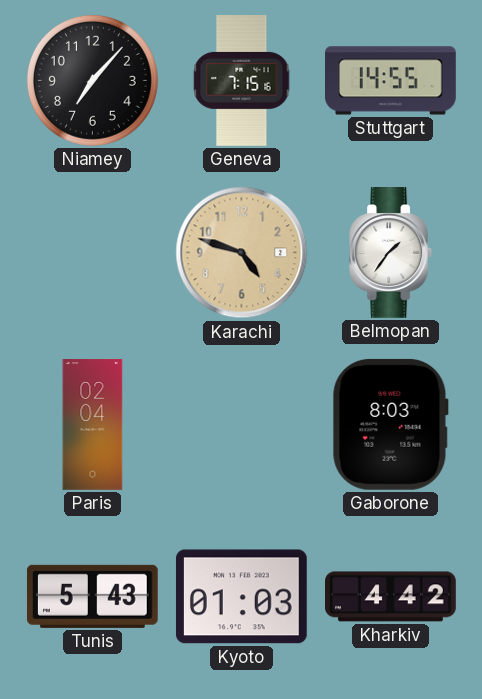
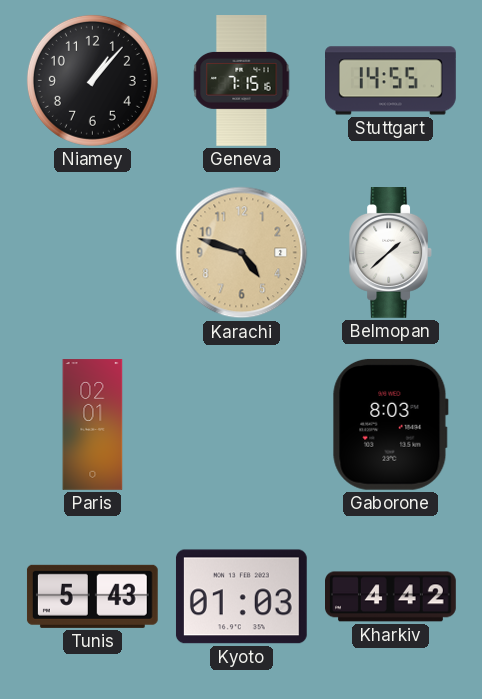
Niamey: 7:07 -> 1:07 (92, 80)
Belmopan: 1:36 -> 1:38 (390, 253)
Paris: 02:04 -> 02:01 (93, 425)
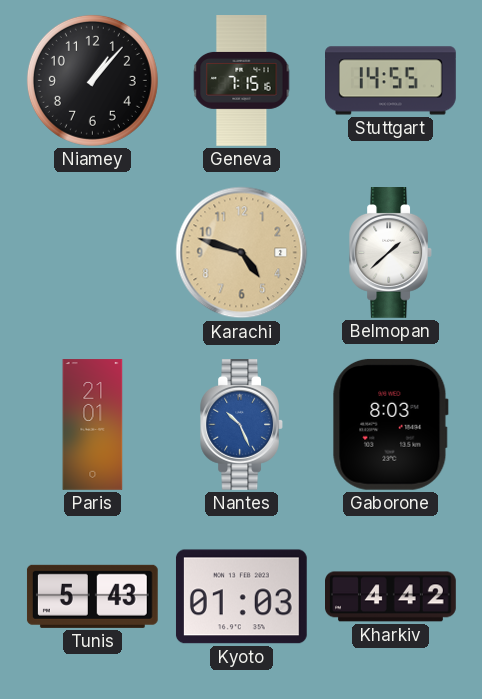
Paris: 02:01 -> 21:01 (93, 425)
Nantes: none -> 10:26 (241, 425)
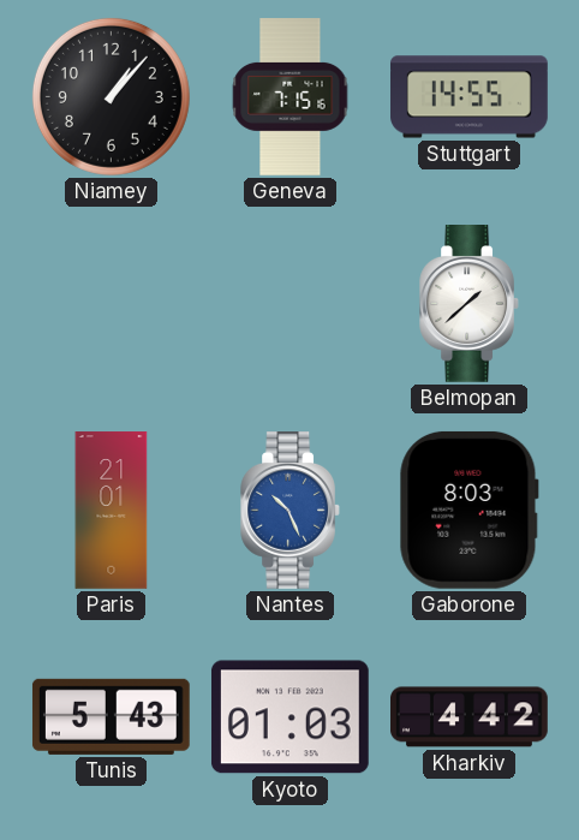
Karachi: 4:48 -> none (242, 253)
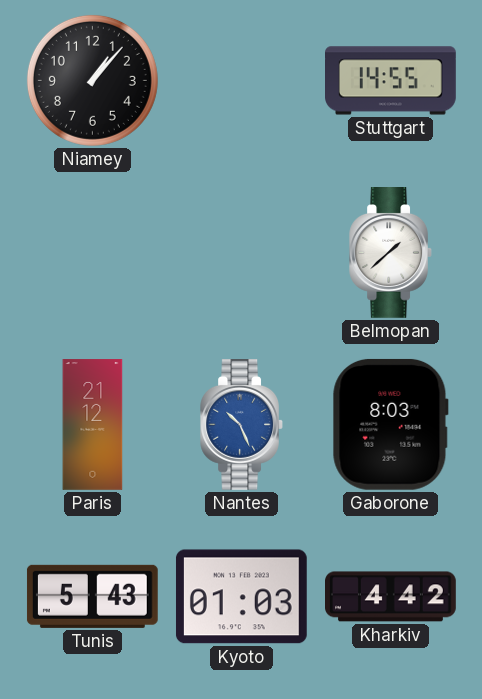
Geneva: 7:15 -> none (291, 97)
Paris: 21:01 -> 21:12 (93, 425)
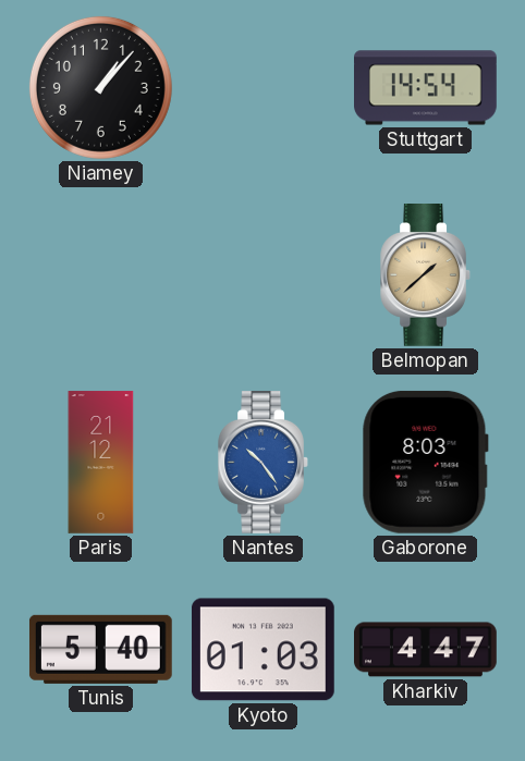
Stuttgart: 14:55 -> 14:54 (426, 88)
Belmopan dial: white -> champagne (425, 275)
Nantes: 10:26 -> 10:24 (262, 463)
Tunis: 5:43 -> 5:40 (100, 649)
Kharkiv: 4:42 -> 4:47 (426, 650)
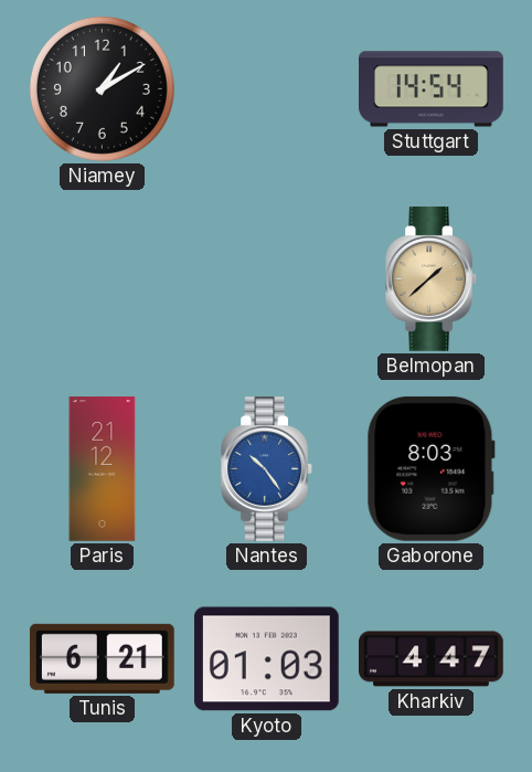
Niamey: 1:07 -> 1:10 (102, 88)
Tunis: 5:40 -> 6:21 (102, 658)
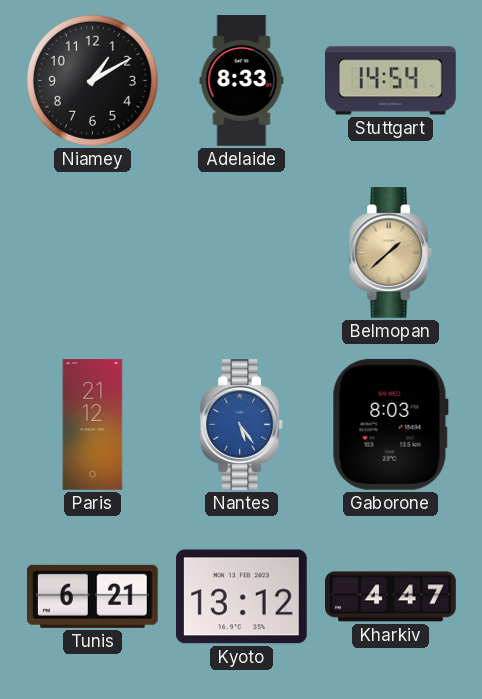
Adelaide: none -> 8:33 (242, 81)
Nantes: 10:24 -> 5:24 (241, 425)
Kyoto: 01:03 -> 13:12 (241, 597)
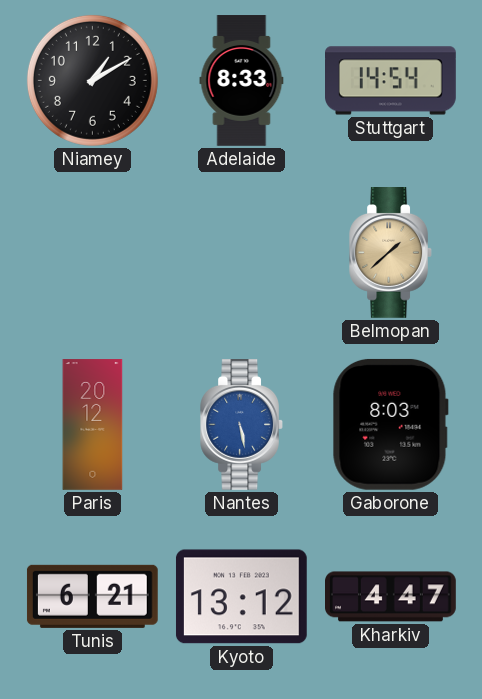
Paris: 21:12 -> 20:12 (93, 425)
Nantes: 5:24 -> 5:28 (241, 425)
